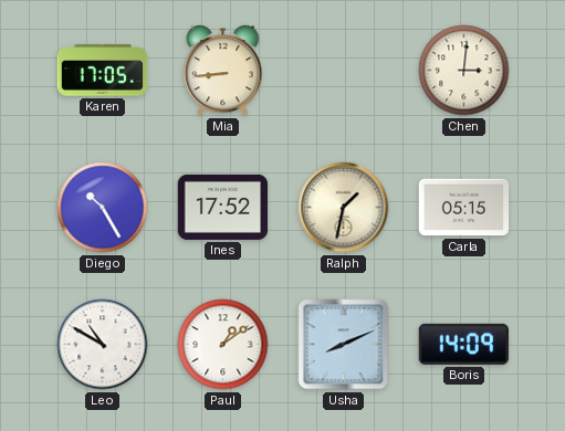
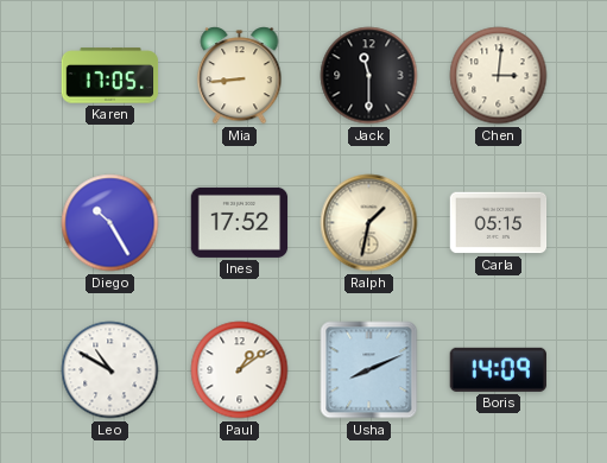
Jack: none -> 11:30 (369, 76)
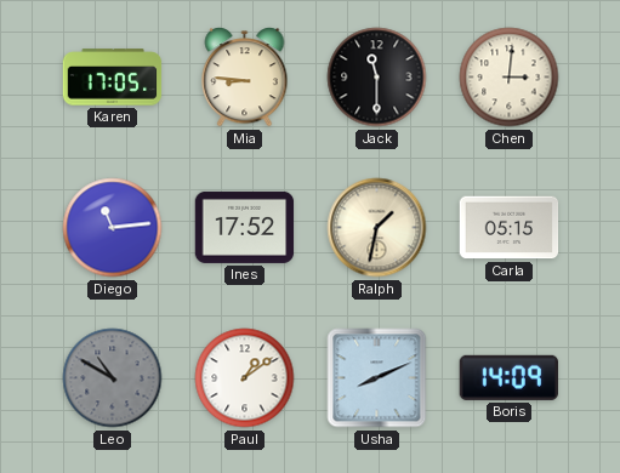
Mia: 8:44 -> 8:46 (245, 78)
Diego: 10:25 -> 11:14 (113, 228)
Leo dial: white -> grey (113, 378)
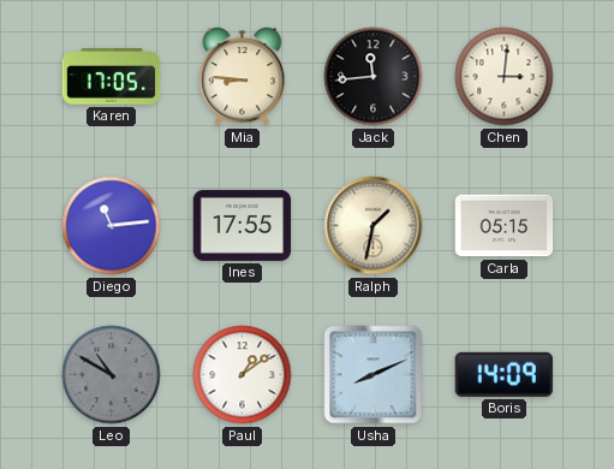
Jack: 11:30 -> 11:44 (374, 77)
Ines: 17:52 -> 17:55 (243, 225)
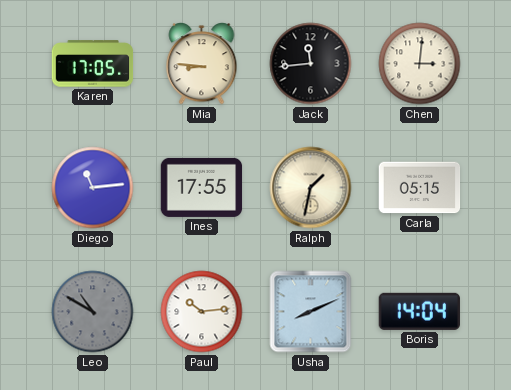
Paul: 1:09 -> 10:14 (202, 312)
Boris: 14:09 -> 14:04 (419, 311)
